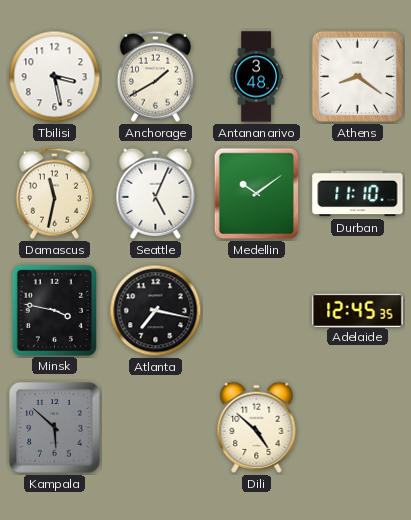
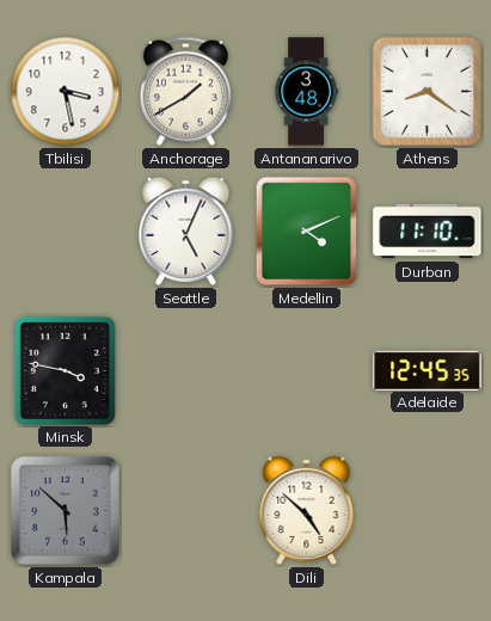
Damascus: 11:32 -> none (54, 193)
Medellin: 10:09 -> 4:11 (307, 232)
Atlanta: 7:17 -> none (156, 311)
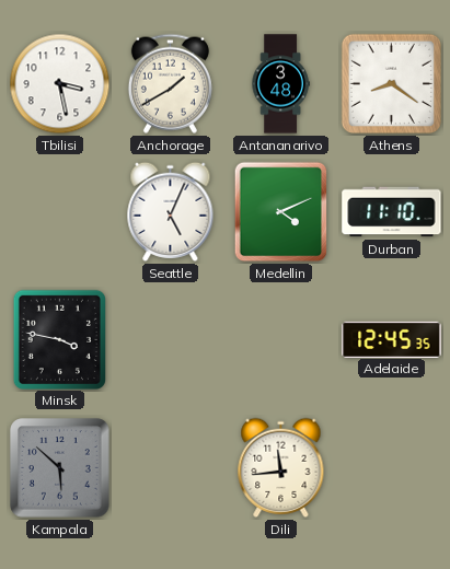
Dili: 4:52 -> 11:44 (281, 467)
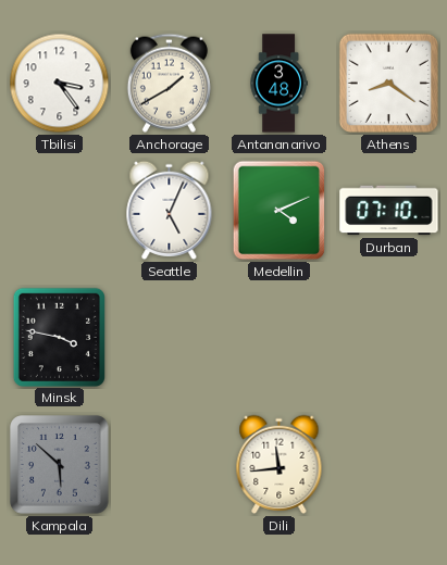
Tbilisi: 3:28 -> 3:24 (60, 84)
Durban: 11:10 -> 07:10 (389, 211)
Adelaide: 12:45 -> none (392, 339)
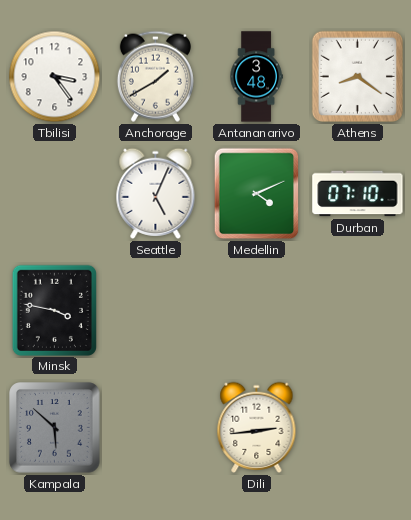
Dili: 11:44 -> 2:44 (257, 427)
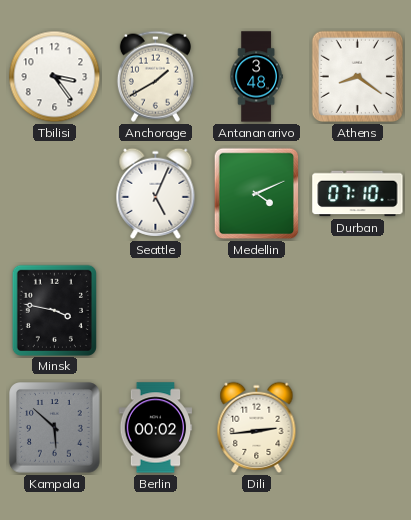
Berlin: none -> 00:02 (156, 428)
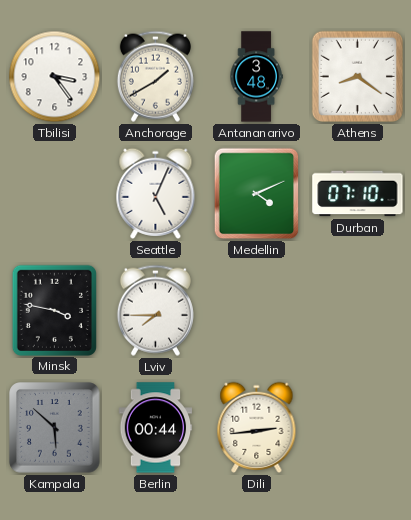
Lviv: none -> 7:45 (155, 310)
Berlin: 00:02 -> 00:44 (156, 428)
